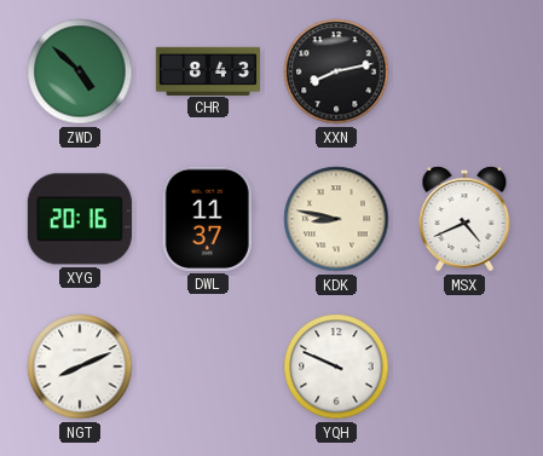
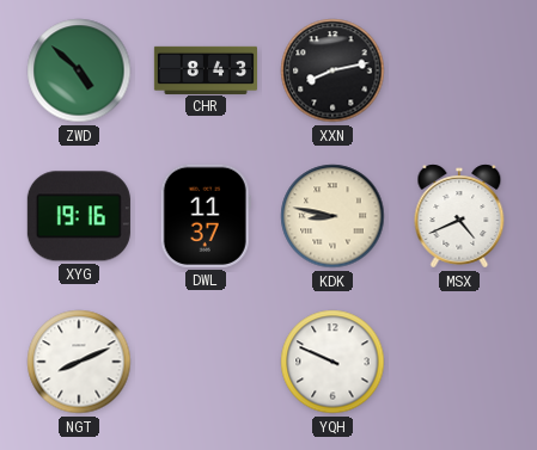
XYG: 20:16 -> 19:16 (79, 216)
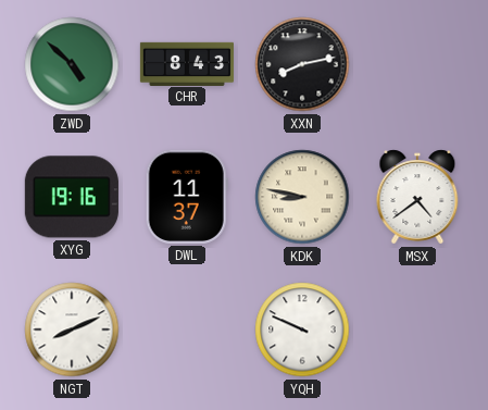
MSX: 4:41 -> 4:39 (417, 197)
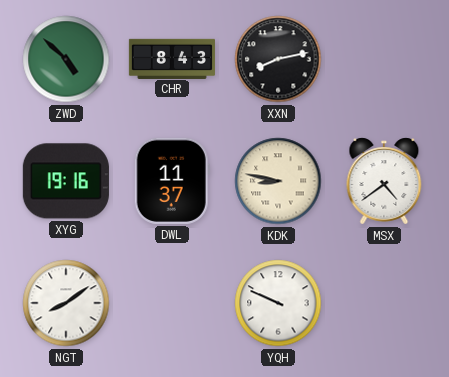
NGT: 8:11 -> 8:09 (66, 303)
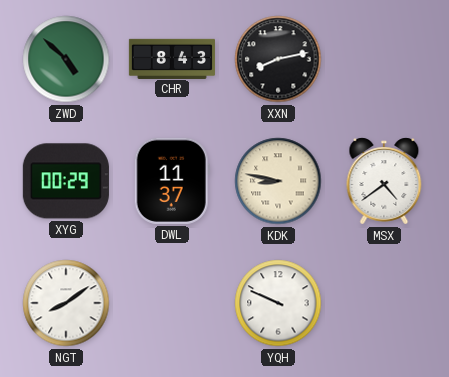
XYG: 19:16 -> 00:29 (66, 181)
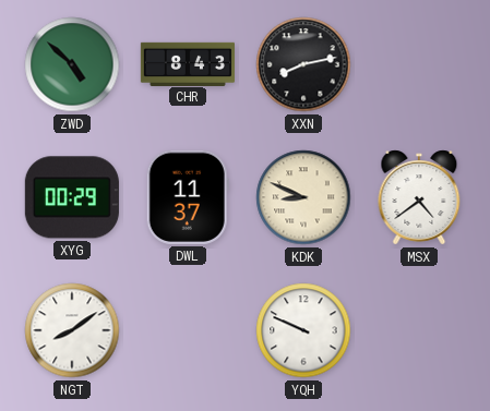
KDK: 8:47 -> 8:49 (303, 197)
